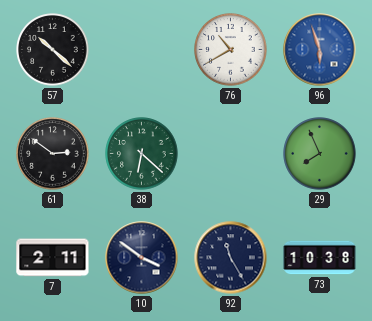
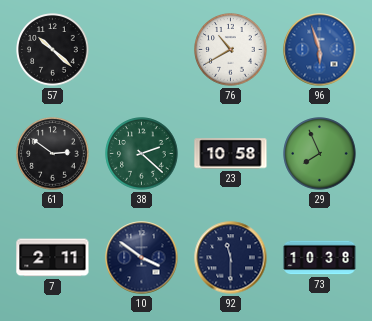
38: 6:22 -> 2:22 (142, 154)
23: none -> 10:58 (231, 154)
92: 11:25 -> 11:30 (231, 258)
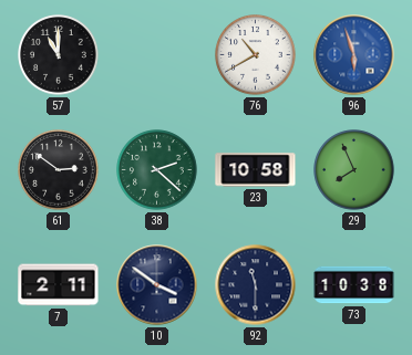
57: 10:22 -> 11:00 (59, 55)
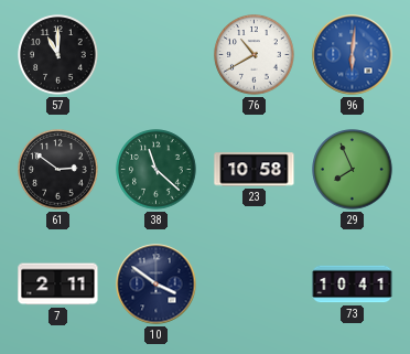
96: 5:57 -> 6:01 (353, 55)
38: 2:22 -> 11:22 (157, 170)
92: 11:30 -> none (256, 285)
73: 10:38 -> 10:41 (353, 285)
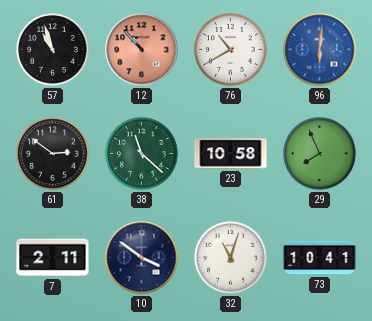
57: 11:00 -> 10:57 (53, 50)
12: none -> 10:53 (142, 50)
32: none -> 11:03 (231, 258)
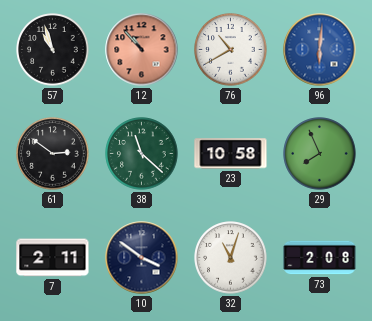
73: 10:41 -> 2:08 (320, 258)
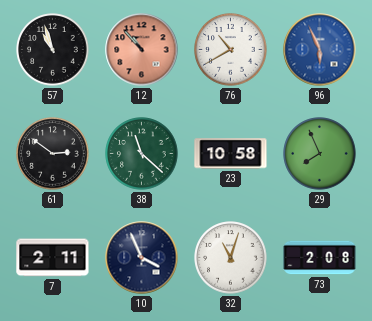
96: 6:01 -> 5:56 (320, 50)
10: 3:51 -> 3:56 (142, 258)
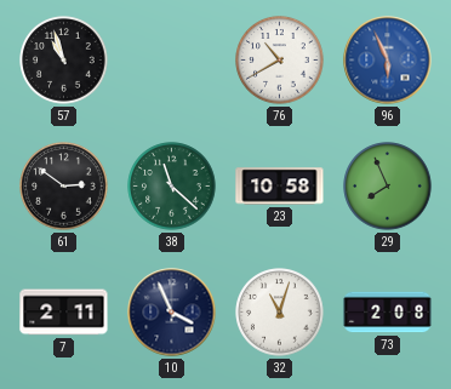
12: 10:53 -> none (142, 50)
